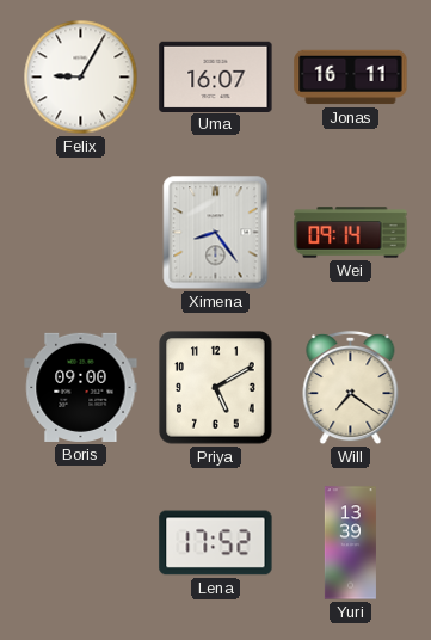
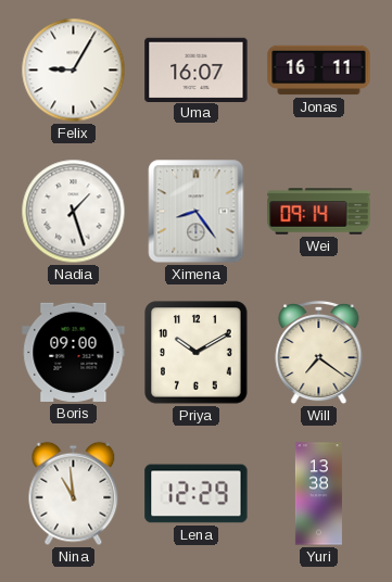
Nadia: none -> 1:27 (74, 212)
Priya: 5:10 -> 10:10 (197, 353)
Nina: none -> 10:59 (74, 494)
Lena: 17:52 -> 12:29 (197, 494)
Yuri: 13:39 -> 13:38 (318, 494)
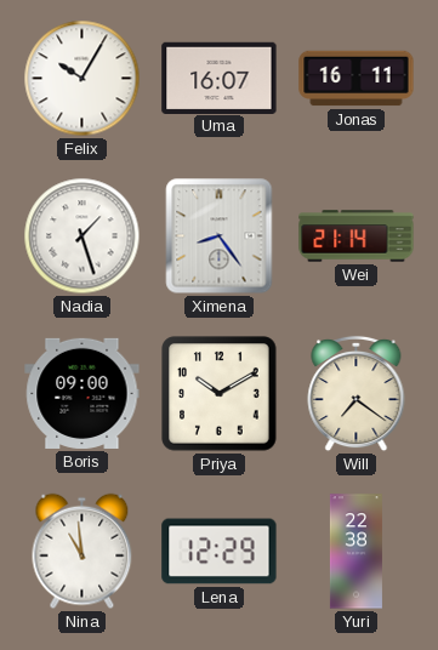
Felix: 9:05 -> 10:05 (83, 79)
Wei: 09:14 -> 21:14 (357, 236)
Yuri: 13:38 -> 22:38 (355, 552)
